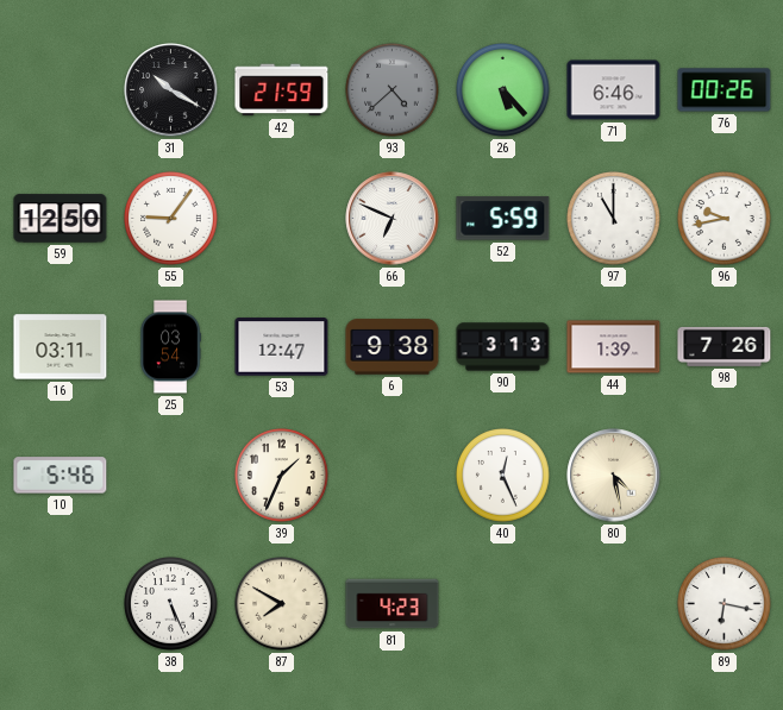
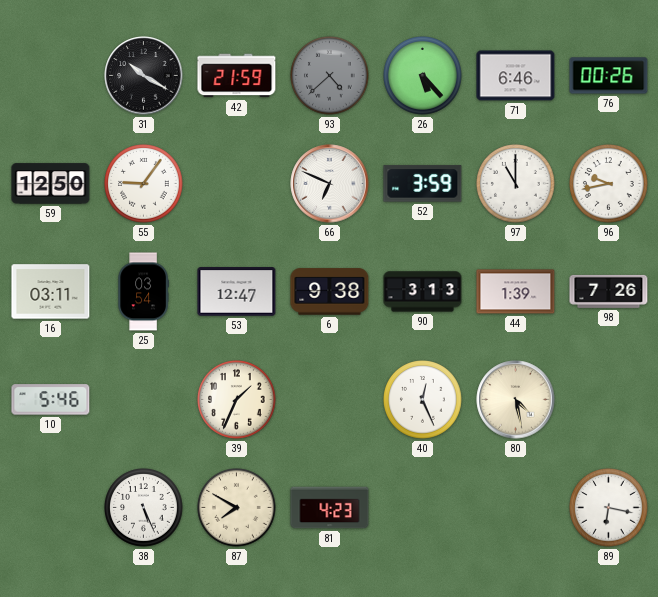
52: 5:59 -> 3:59 (423, 184)
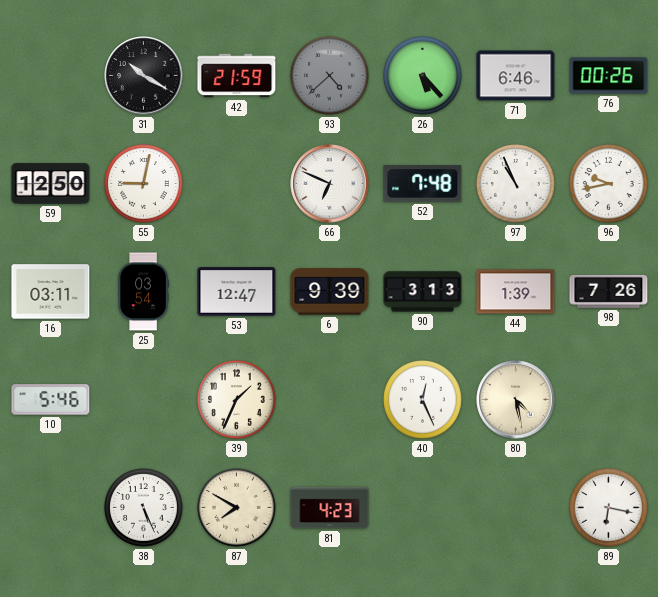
55: 9:06 -> 9:02 (144, 184)
52: 3:59 -> 7:48 (423, 184)
97: 11:00 -> 10:56 (516, 184)
6: 9:38 -> 9:39 (330, 292)
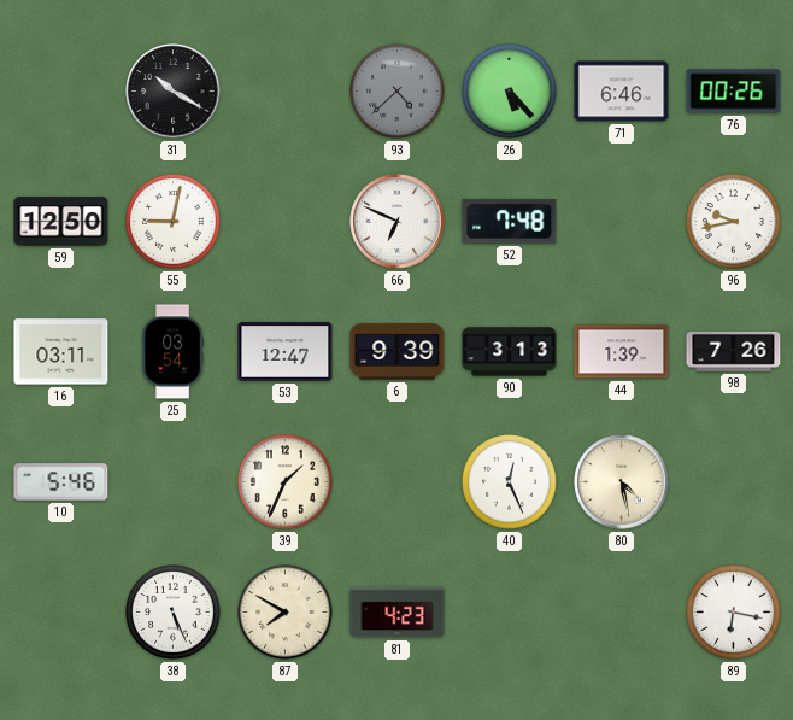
42: 21:59 -> none (237, 76)
97: 10:56 -> none (516, 184)
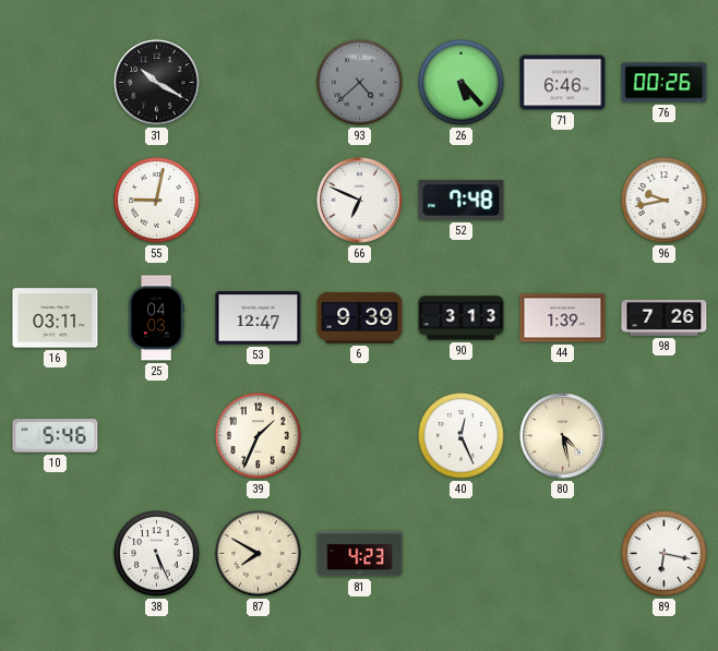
59: 12:50 -> none (61, 222)
25: 03:54 -> 04:03 (156, 318)
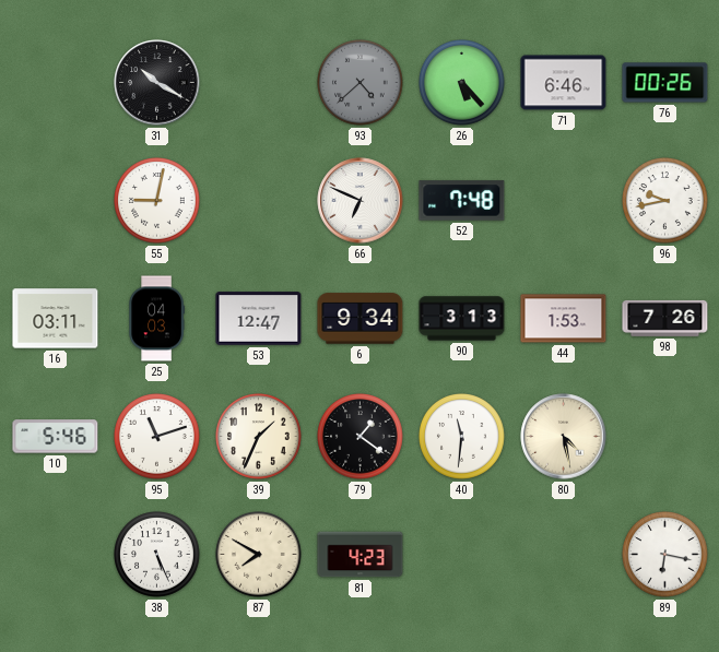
6: 9:39 -> 9:34 (361, 319)
44: 1:39 -> 1:53 (564, 319)
95: none -> 11:12 (157, 437)
79: none -> 1:21 (361, 437)
40: 12:26 -> 11:31 (462, 437)
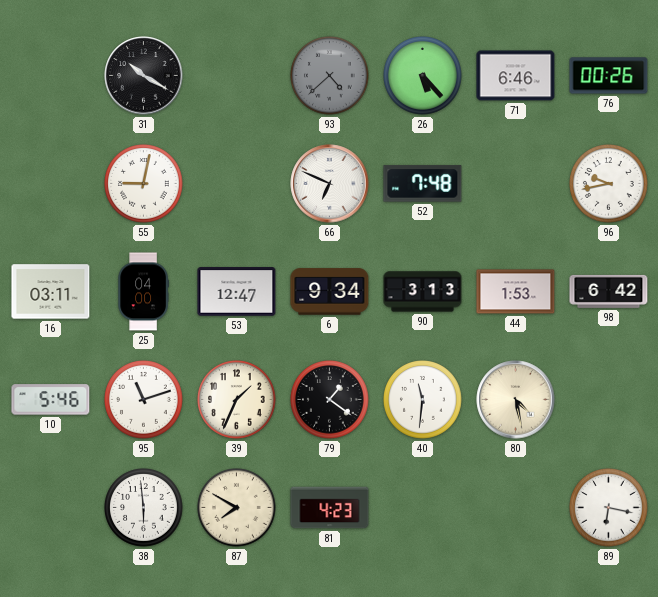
25: 04:03 -> 04:00 (143, 292)
98: 7:26 -> 6:42 (609, 291)
38: 5:26 -> 5:59 (144, 508)
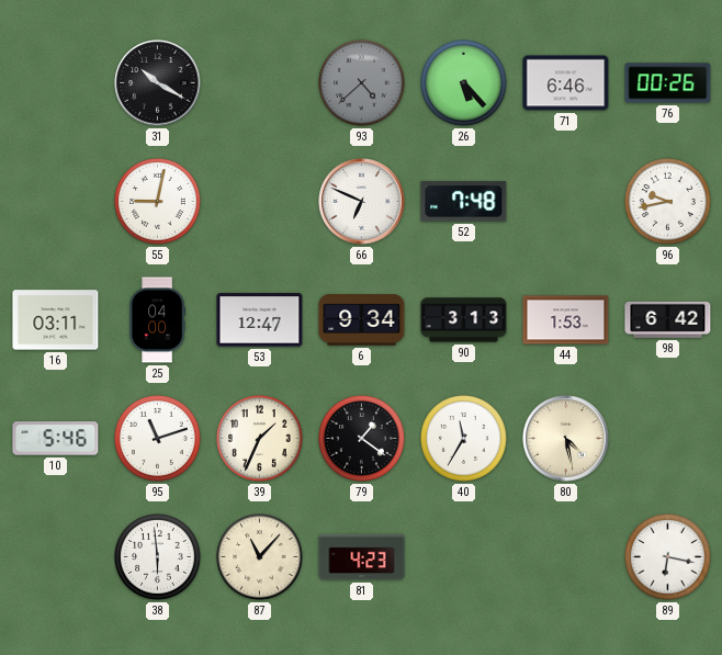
40: 11:31 -> 11:35 (464, 439)
87: 7:50 -> 11:07 (260, 557)
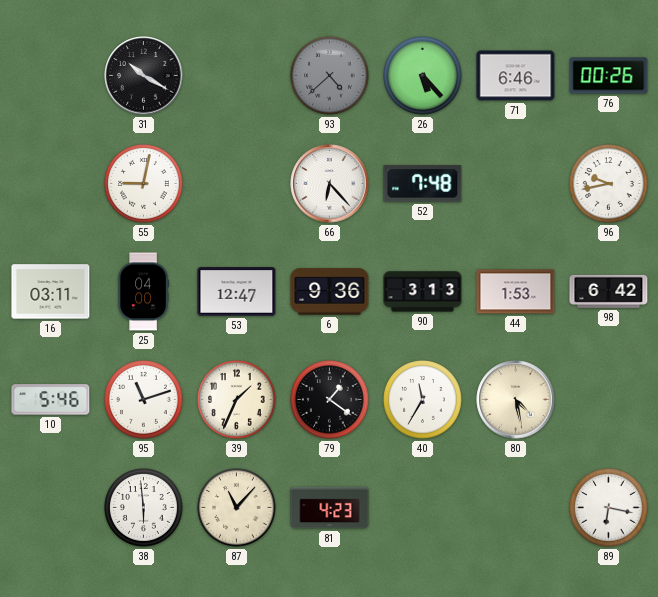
66: 6:49 -> 6:23 (330, 184)
6: 9:34 -> 9:36 (330, 292)
